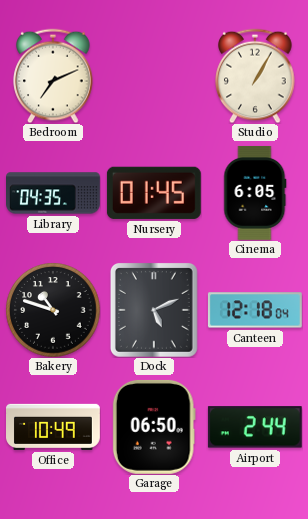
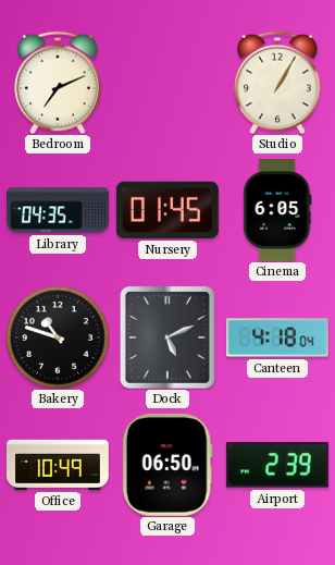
Canteen: 12:18 -> 4:18 (277, 337)
Airport: 2:44 -> 2:39 (277, 465)
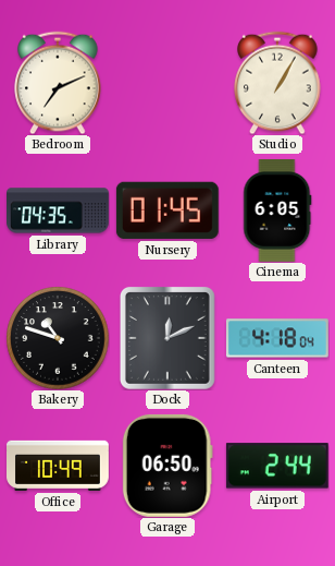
Dock: 5:11 -> 12:11 (167, 338)
Airport: 2:39 -> 2:44 (277, 466)
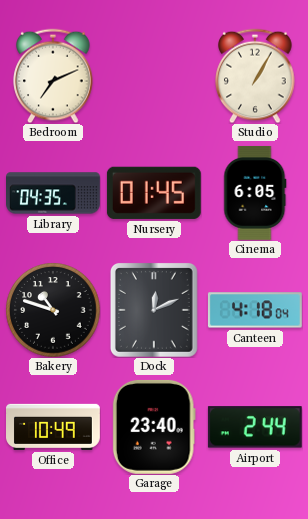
Garage: 06:50 -> 23:40 (154, 427)
